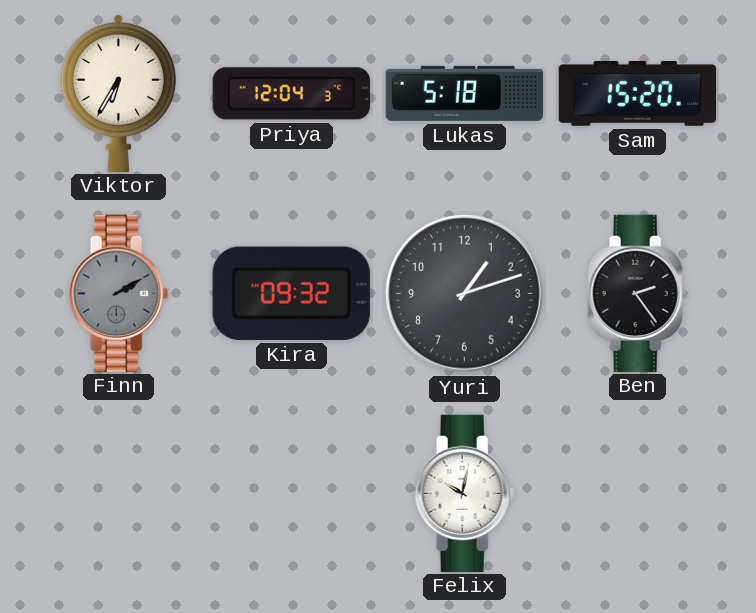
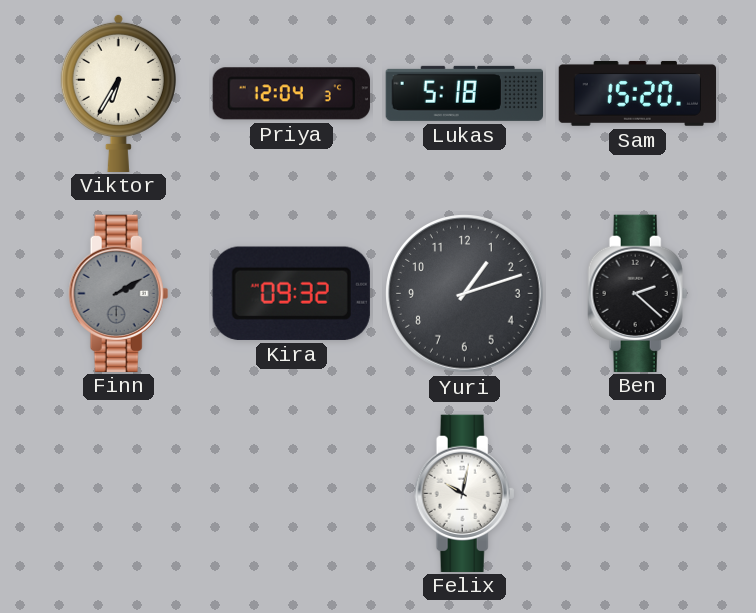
Ben: 2:24 -> 2:22 (638, 293)
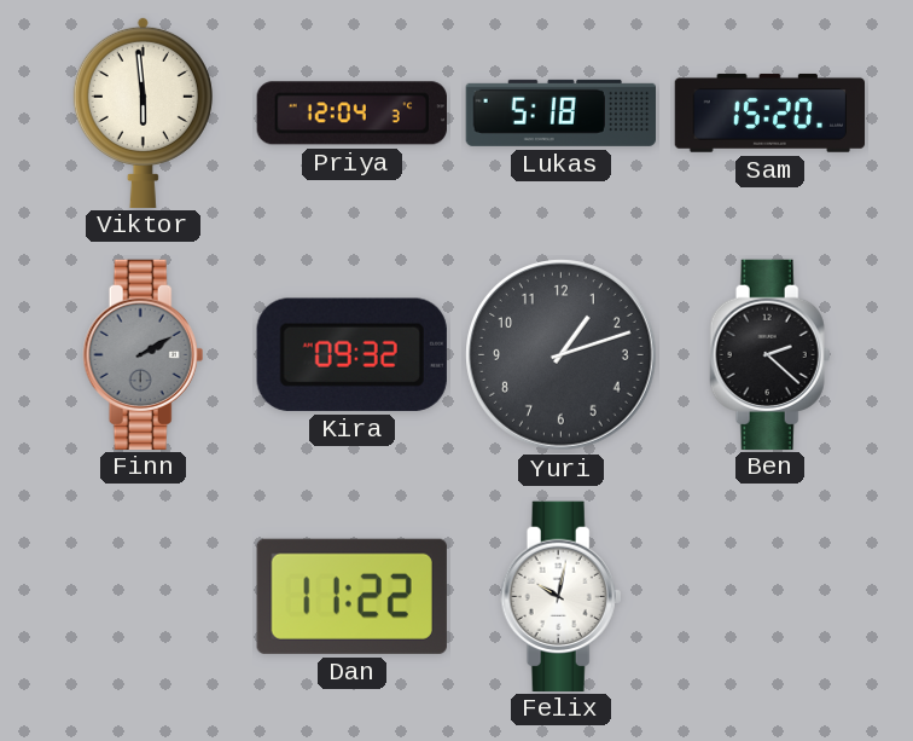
Viktor: 6:35 -> 5:59 (143, 111)
Dan: none -> 11:22 (351, 596)
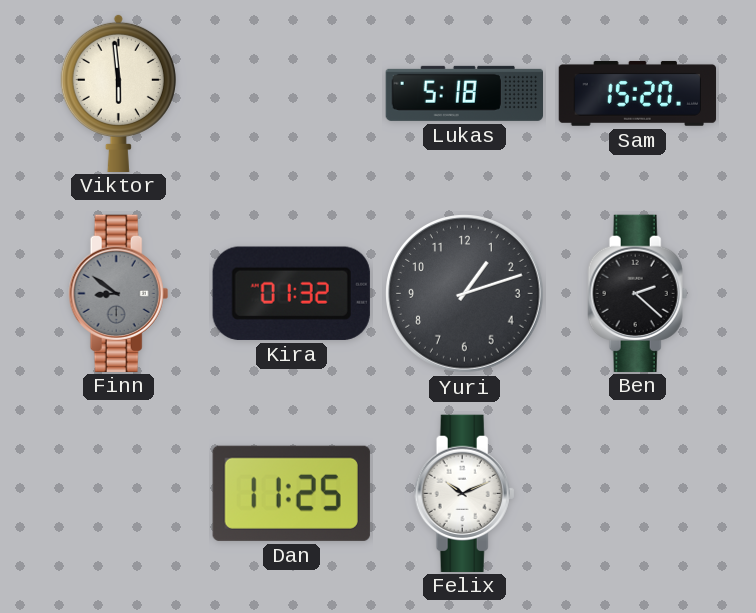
Priya: 12:04 -> none (351, 114)
Finn: 2:10 -> 8:51 (119, 293)
Kira: 09:32 -> 01:32 (291, 293)
Dan: 11:22 -> 11:25 (291, 493)
Felix: 10:02 -> 10:11 (465, 493)
